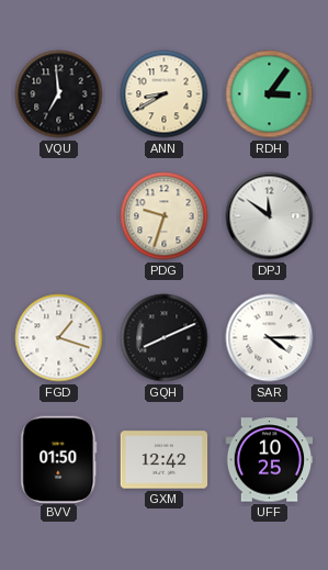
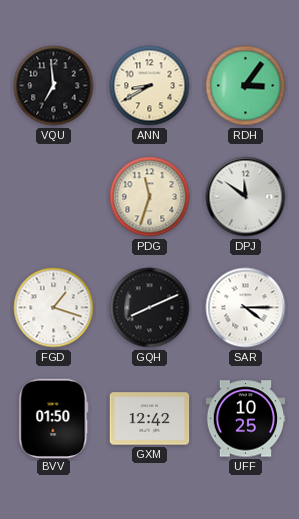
PDG: 9:33 -> 11:33 (150, 197)
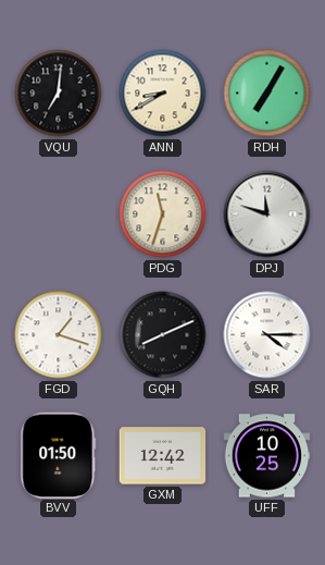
VQU: 6:59 -> 7:01 (59, 94)
RDH: 3:06 -> 7:05 (267, 94)
DPJ: 11:51 -> 11:48 (267, 214)
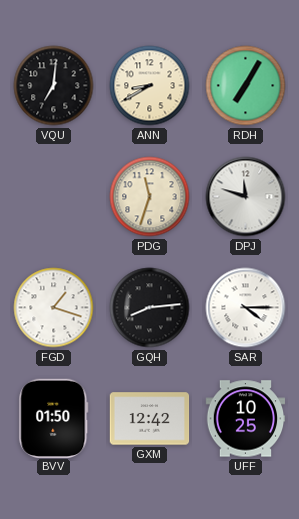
GQH: 8:11 -> 8:14 (150, 308)
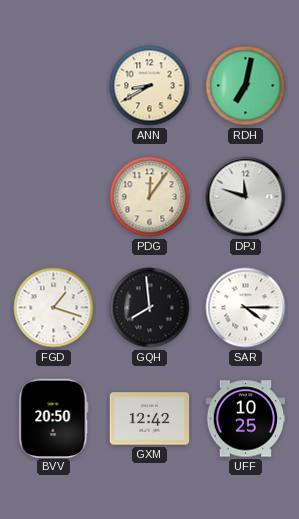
VQU: 7:01 -> none (54, 86)
RDH: 7:05 -> 7:02 (246, 86)
PDG: 11:33 -> 12:06 (150, 197)
GQH: 8:14 -> 7:59 (150, 308)
BVV: 01:50 -> 20:50 (54, 418)
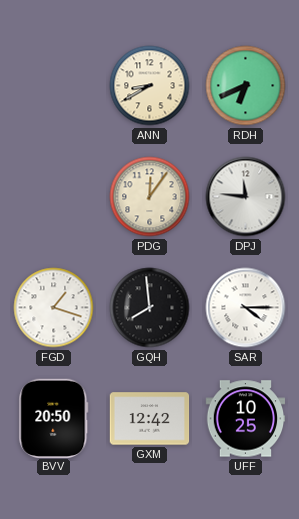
RDH: 7:02 -> 6:41 (246, 86)
DPJ: 11:48 -> 11:46 (246, 197)
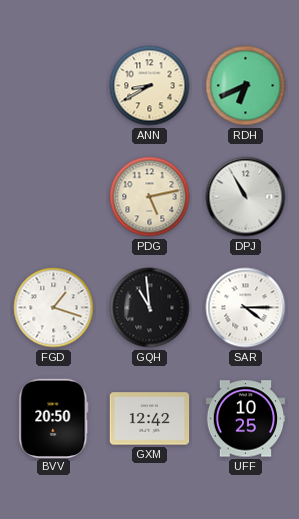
PDG: 12:06 -> 5:13 (150, 197)
DPJ: 11:46 -> 10:55 (246, 197)
GQH: 7:59 -> 10:59 (150, 308)
